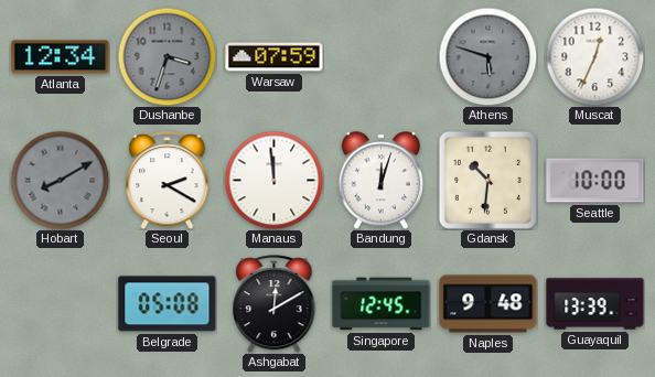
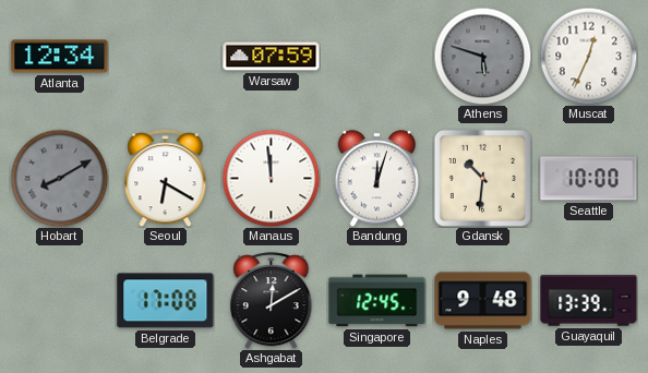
Dushanbe: 3:33 -> none (167, 56)
Seoul: 2:20 -> 6:20 (166, 179)
Belgrade: 05:08 -> 17:08 (166, 301)
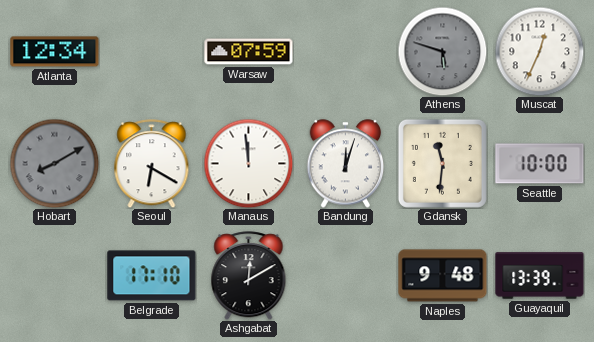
Gdansk: 10:31 -> 11:31 (442, 163)
Belgrade: 17:08 -> 17:10 (152, 276)
Singapore: 12:45 -> none (377, 301)
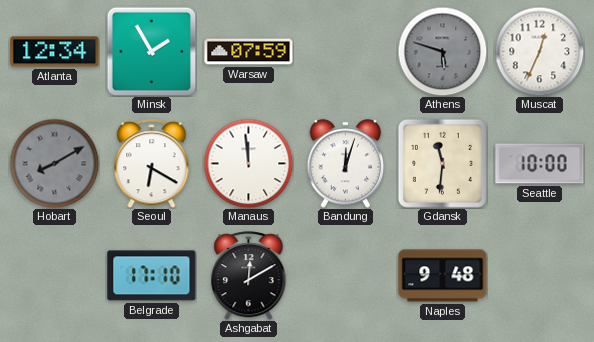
Minsk: none -> 1:55 (151, 51)
Guayaquil: 13:39 -> none (540, 276)
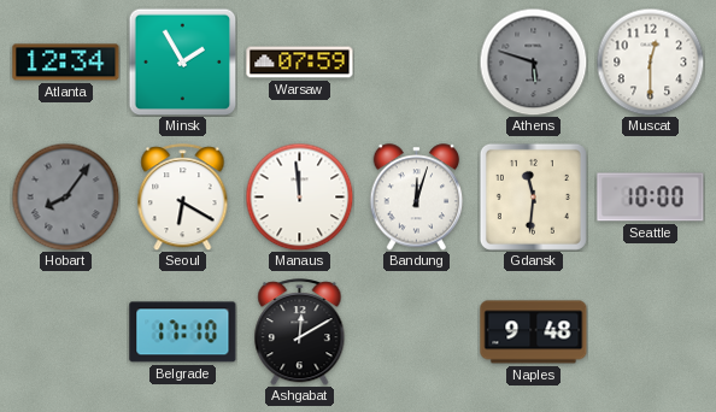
Muscat: 12:34 -> 12:30 (650, 61)
Hobart: 8:10 -> 8:06 (65, 196)
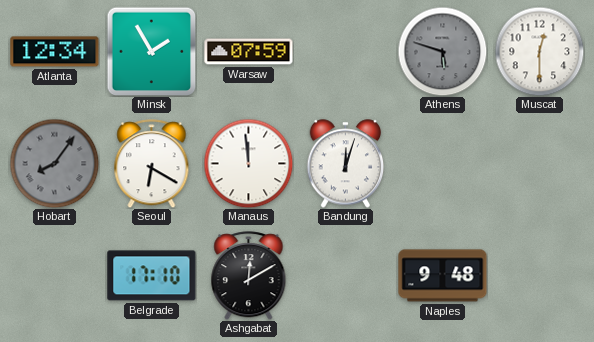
Gdansk: 11:31 -> none (533, 196)
Seattle: 10:00 -> none (651, 198)
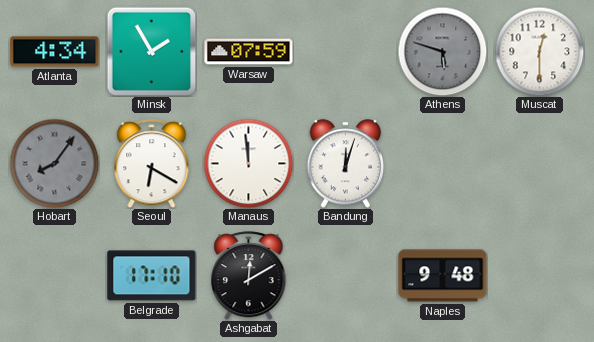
Atlanta: 12:34 -> 4:34 (55, 52)
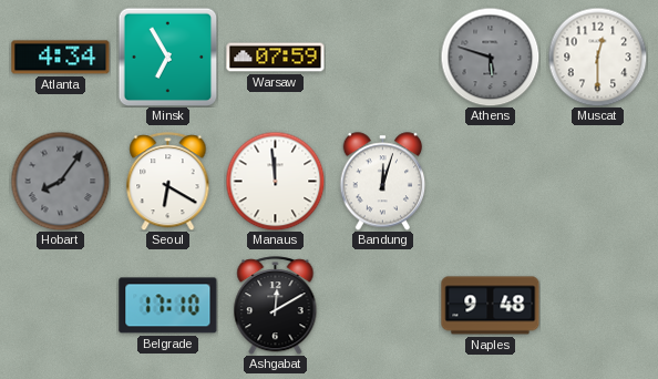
Minsk: 1:55 -> 6:55 (167, 57)
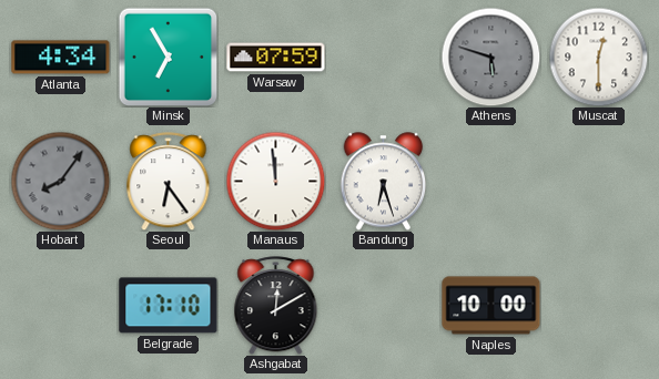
Seoul: 6:20 -> 6:24 (169, 182)
Bandung: 12:03 -> 6:27 (384, 182)
Naples: 9:48 -> 10:00 (491, 306)
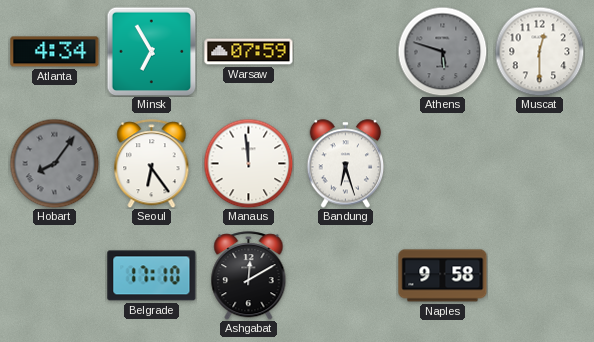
Naples: 10:00 -> 9:58 (443, 276)
